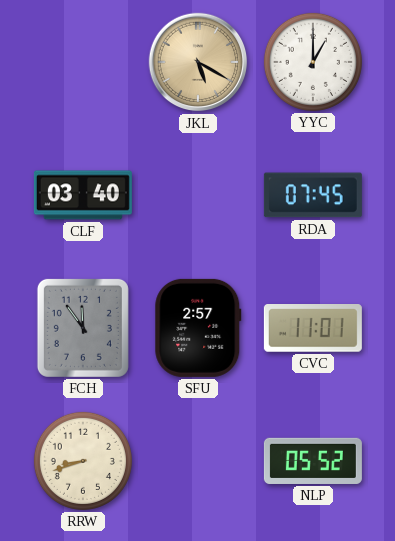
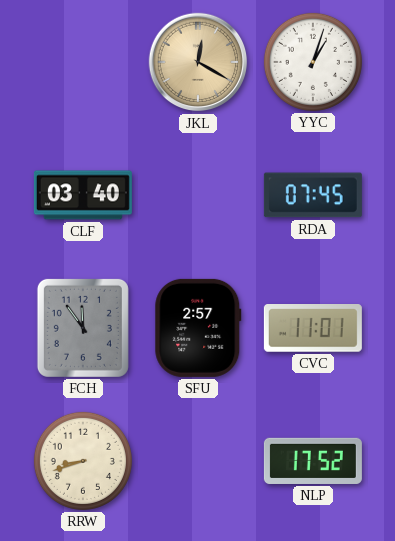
JKL: 5:20 -> 12:20 (198, 62)
YYC: 1:00 -> 1:03 (313, 62)
NLP: 05:52 -> 17:52 (313, 461)
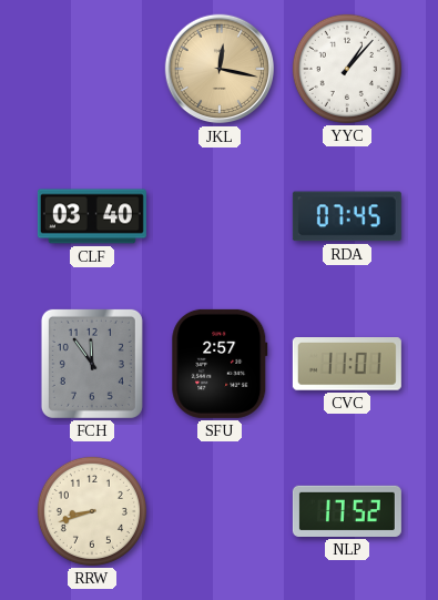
JKL: 12:20 -> 12:17 (220, 69)
YYC: 1:03 -> 1:07 (347, 69)
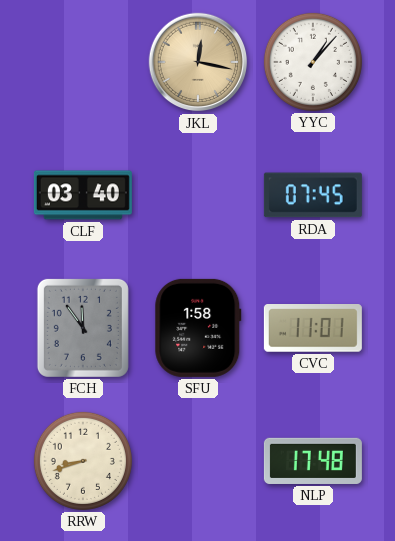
SFU: 2:57 -> 1:58 (198, 328)
NLP: 17:52 -> 17:48 (313, 461)
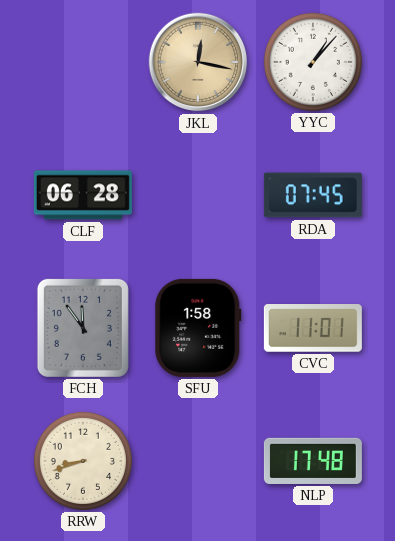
CLF: 03:40 -> 06:28 (83, 195)
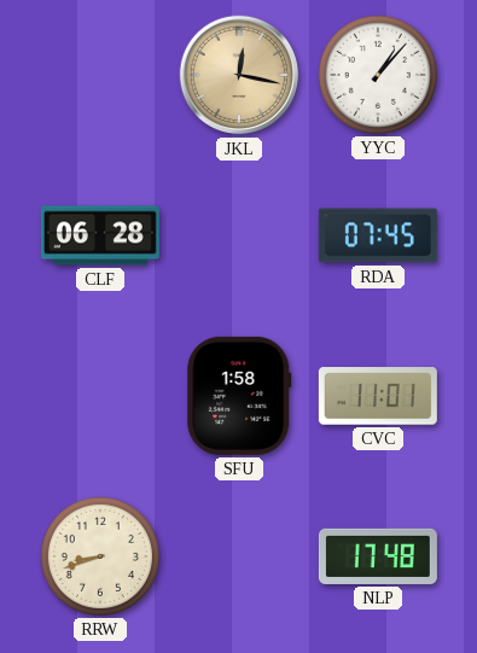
FCH: 11:54 -> none (83, 328)
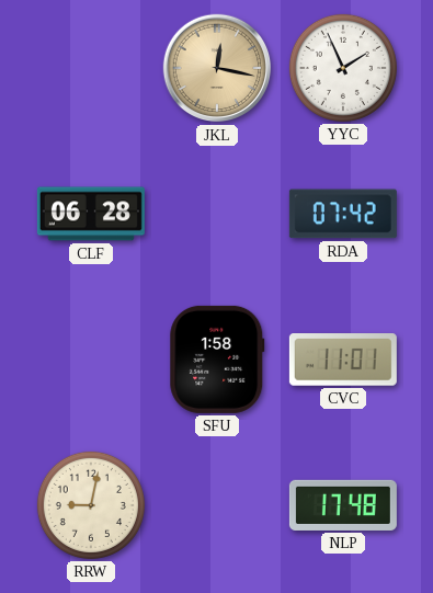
YYC: 1:07 -> 1:56 (343, 68)
RDA: 07:45 -> 07:42 (343, 214)
RRW: 8:42 -> 9:02 (91, 505)
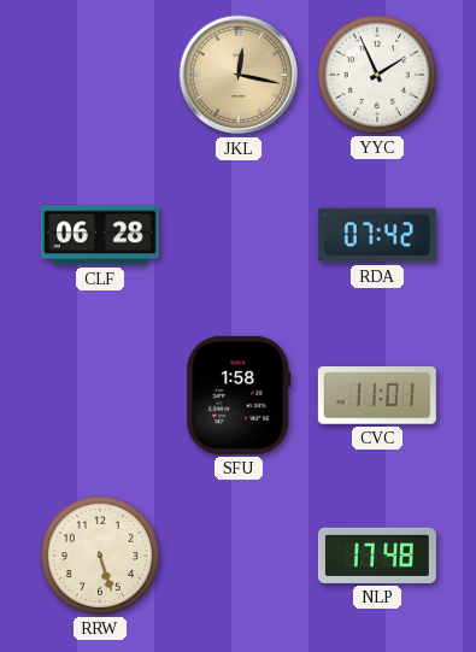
RRW: 9:02 -> 5:27 (100, 556)
